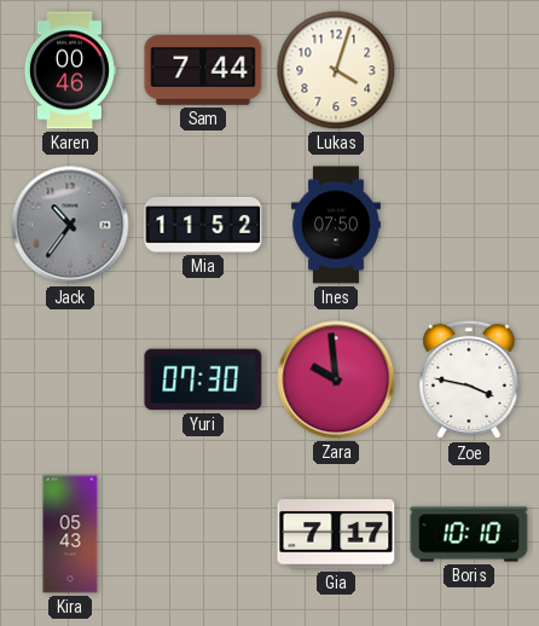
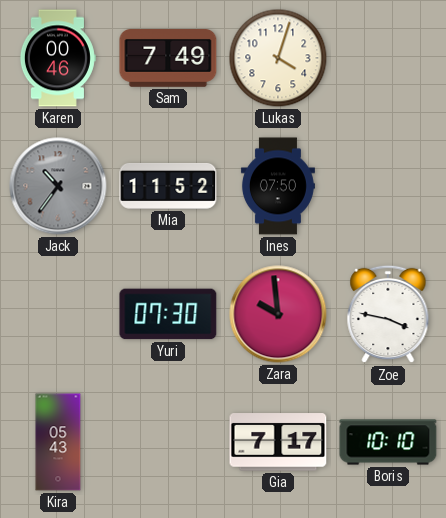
Sam: 7:44 -> 7:49 (168, 59)
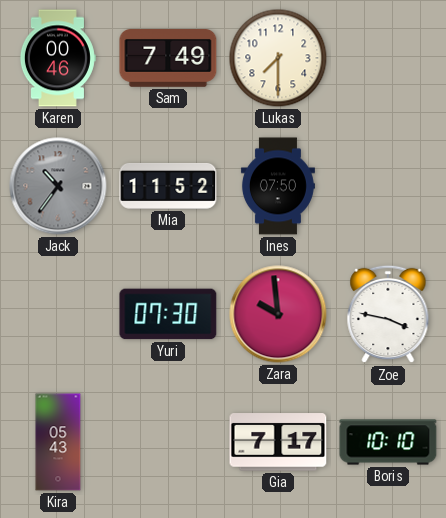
Lukas: 4:03 -> 7:30 (278, 58)
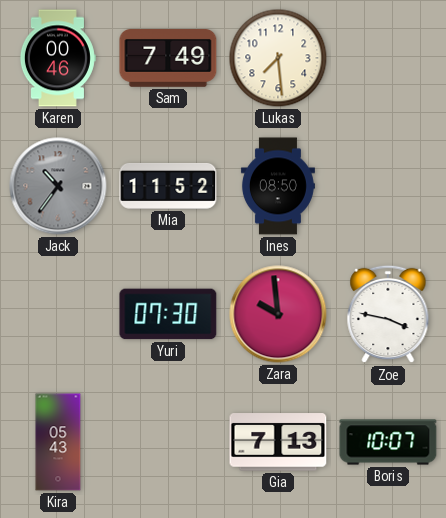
Lukas: 7:30 -> 7:29 (278, 58)
Ines: 07:50 -> 08:50 (278, 186)
Gia: 7:17 -> 7:13 (278, 442)
Boris: 10:10 -> 10:07 (388, 442)
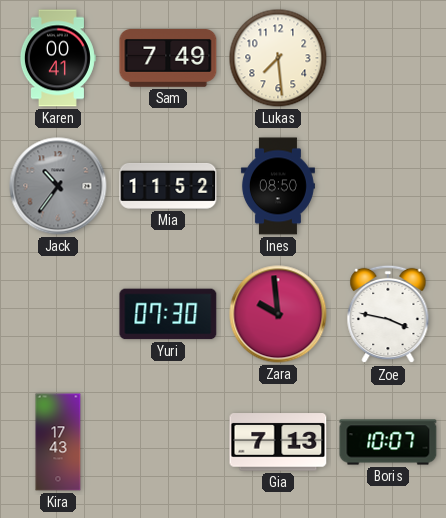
Karen: 00:46 -> 00:41 (57, 58)
Kira: 05:43 -> 17:43 (58, 442)
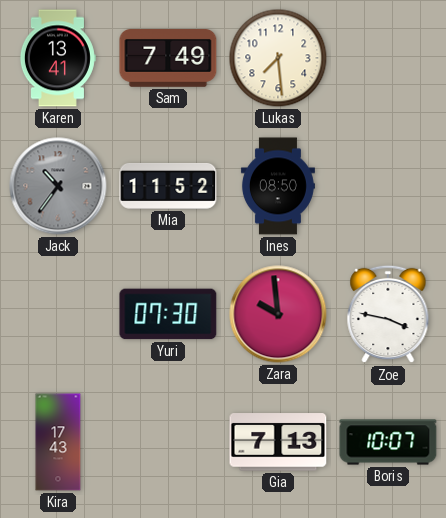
Karen: 00:41 -> 13:41 (57, 58)
